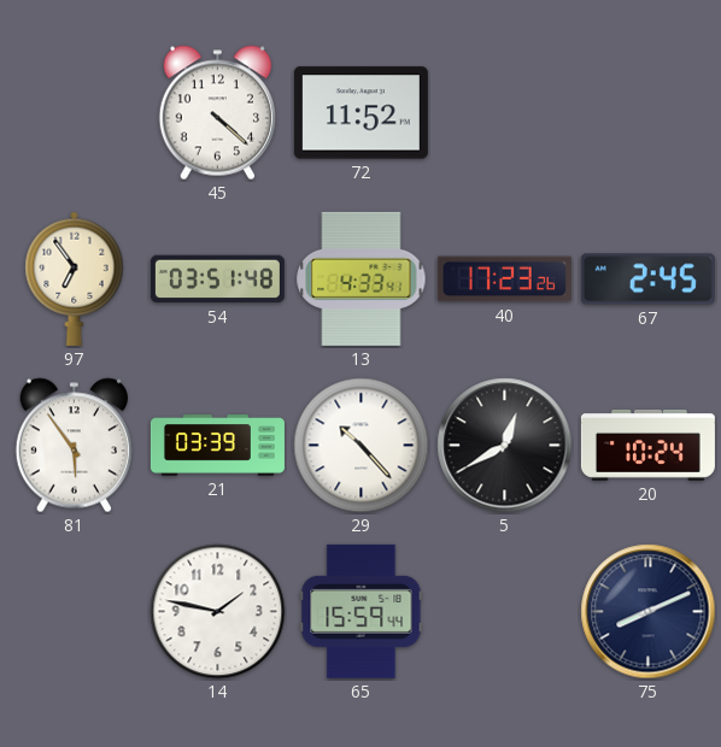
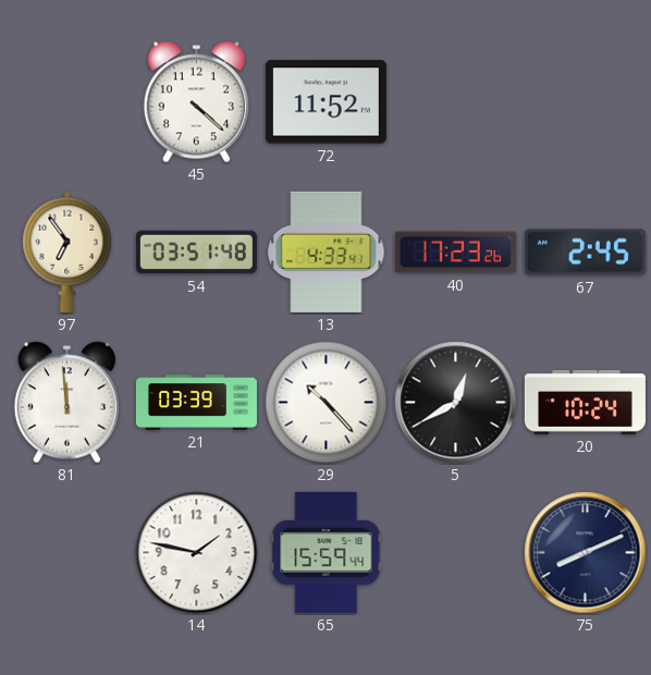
81: 5:54 -> 11:59 (66, 403)
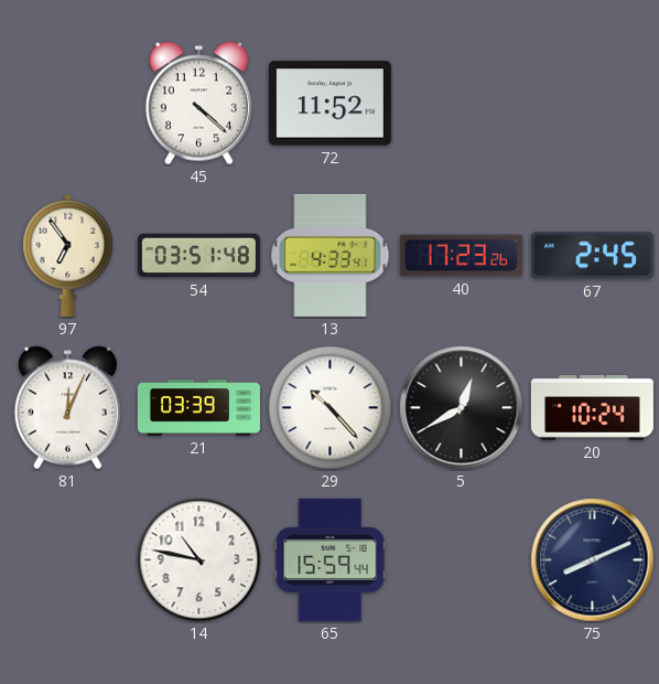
81: 11:59 -> 12:04 (67, 408)
14: 1:47 -> 10:47 (199, 560)
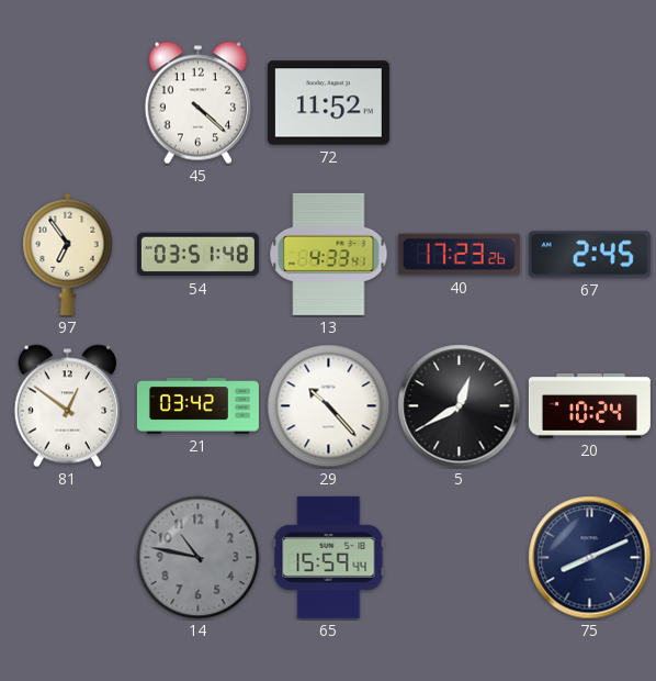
81: 12:04 -> 12:51 (67, 406)
21: 03:39 -> 03:42 (197, 406)
14 dial: white -> grey (199, 558)
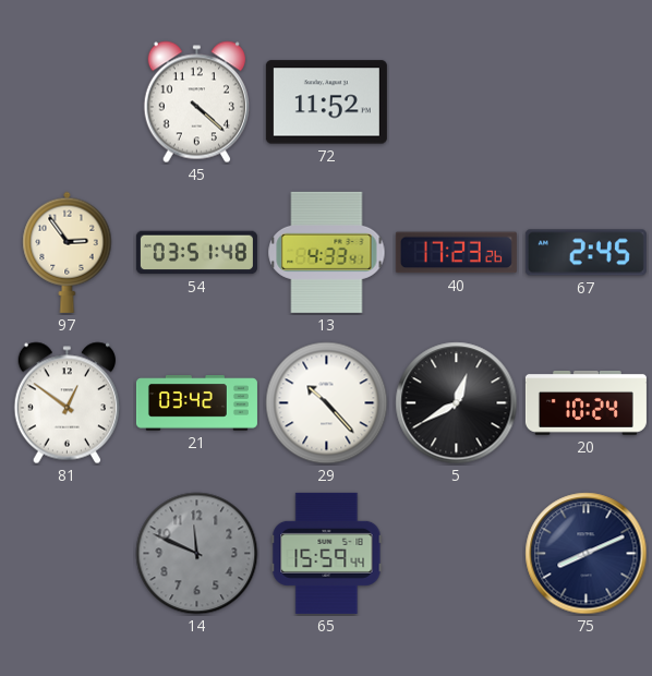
97: 6:54 -> 2:54 (68, 252)
14: 10:47 -> 11:49 (197, 554)
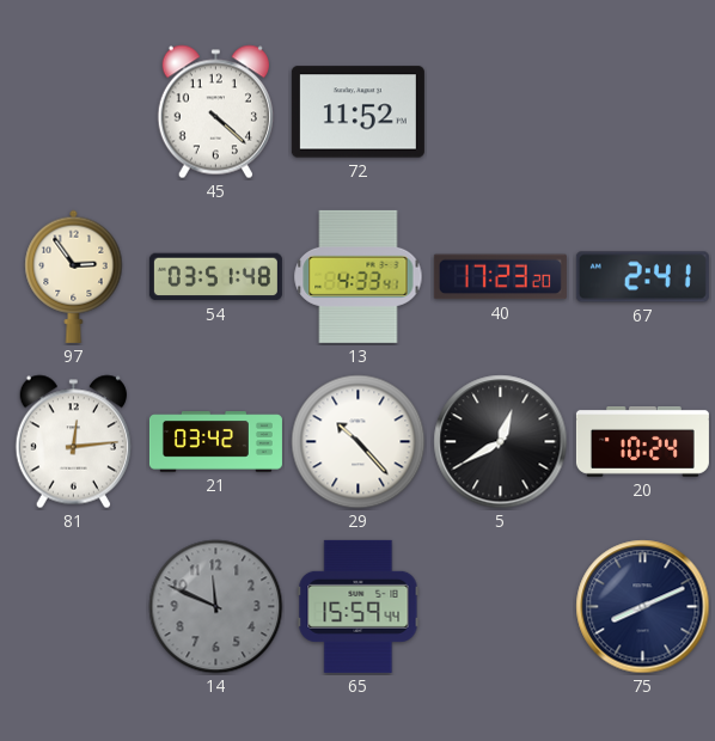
40: 17:23:26 -> 17:23:20 (500, 277)
67: 2:45 -> 2:41 (642, 277)
81: 12:51 -> 12:14 (73, 442)
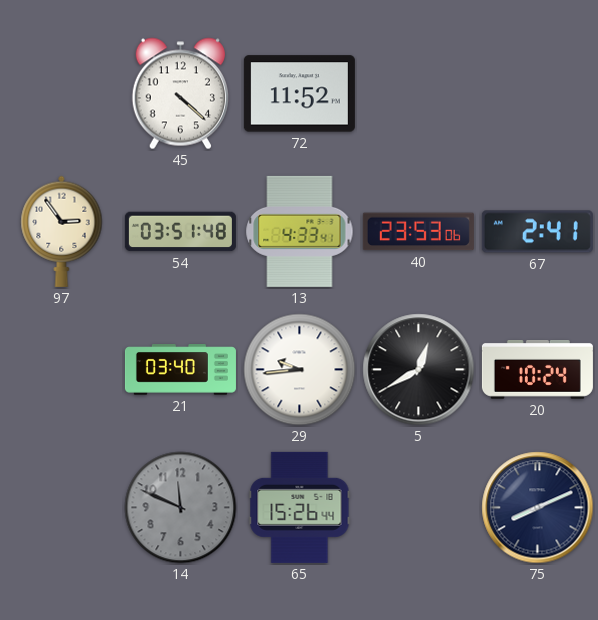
40: 17:23 -> 23:53 (418, 232)
81: 12:14 -> none (73, 442)
21: 03:42 -> 03:40 (180, 370)
29: 10:23 -> 9:44 (300, 370)
65: 15:59 -> 15:26 (300, 507)
